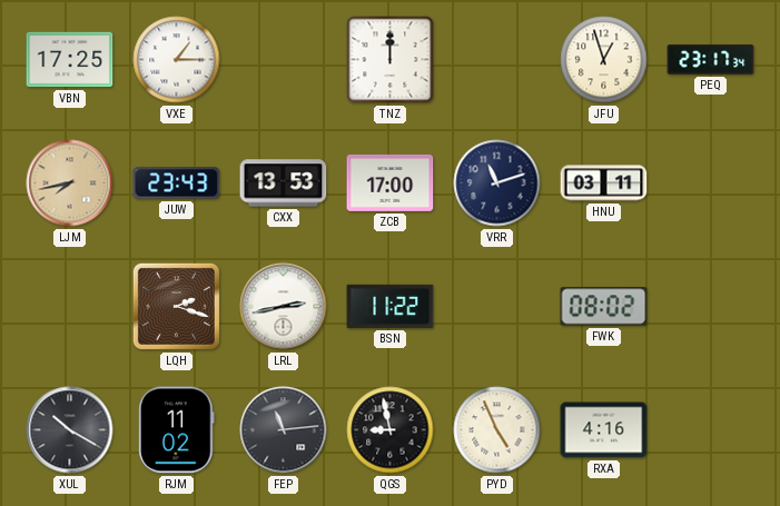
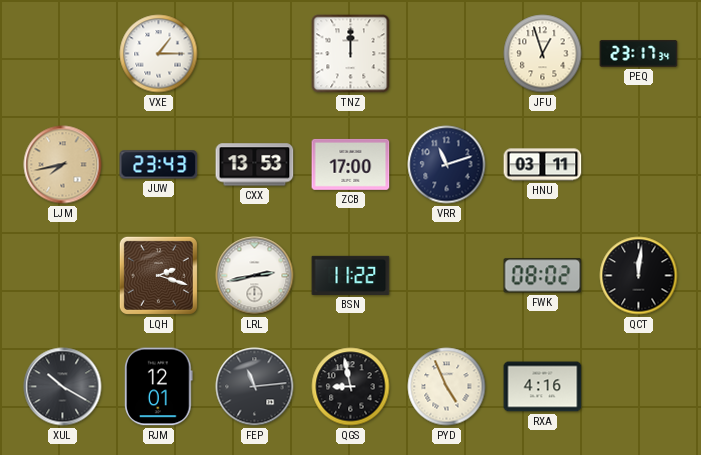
VBN: 17:25 -> none (70, 60)
QCT: none -> 12:01 (639, 276)
RJM: 11:02 -> 12:01 (159, 387)
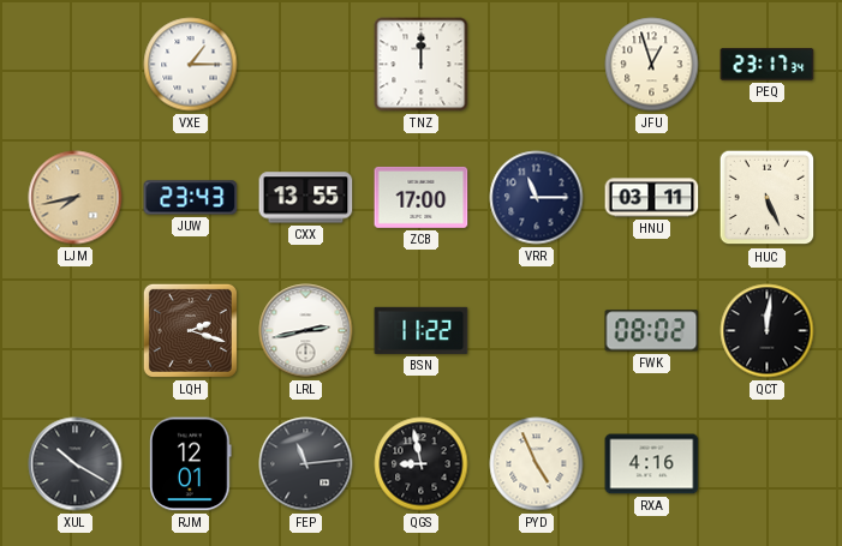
CXX: 13:53 -> 13:55 (306, 198)
VRR: 11:12 -> 11:15 (537, 198)
HUC: none -> 5:26 (768, 198)
